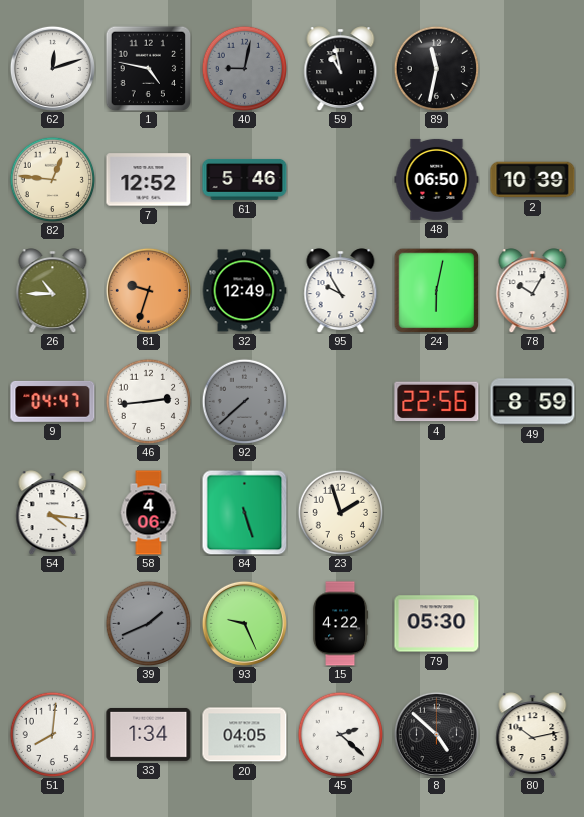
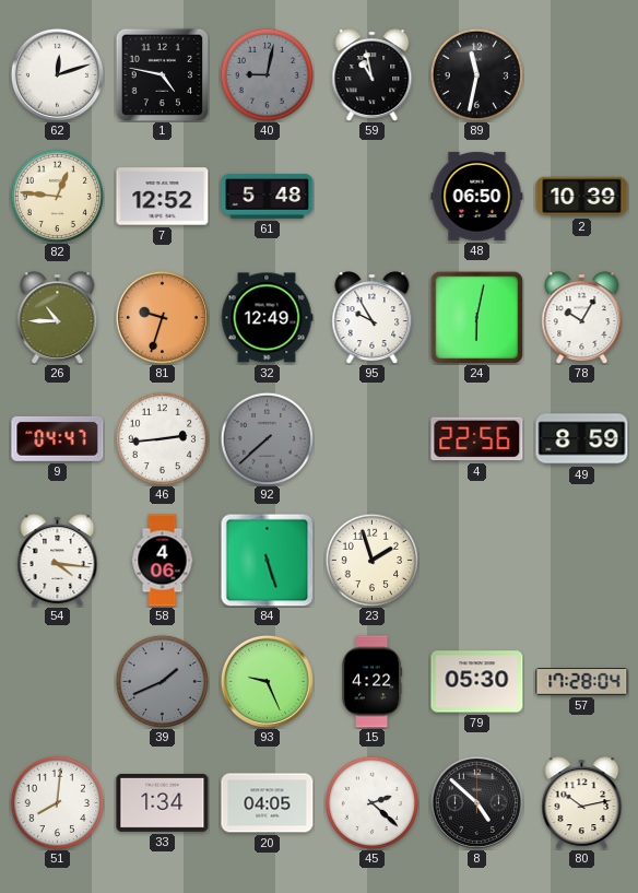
61: 5:46 -> 5:48 (268, 197)
57: none -> 17:28 (582, 682)
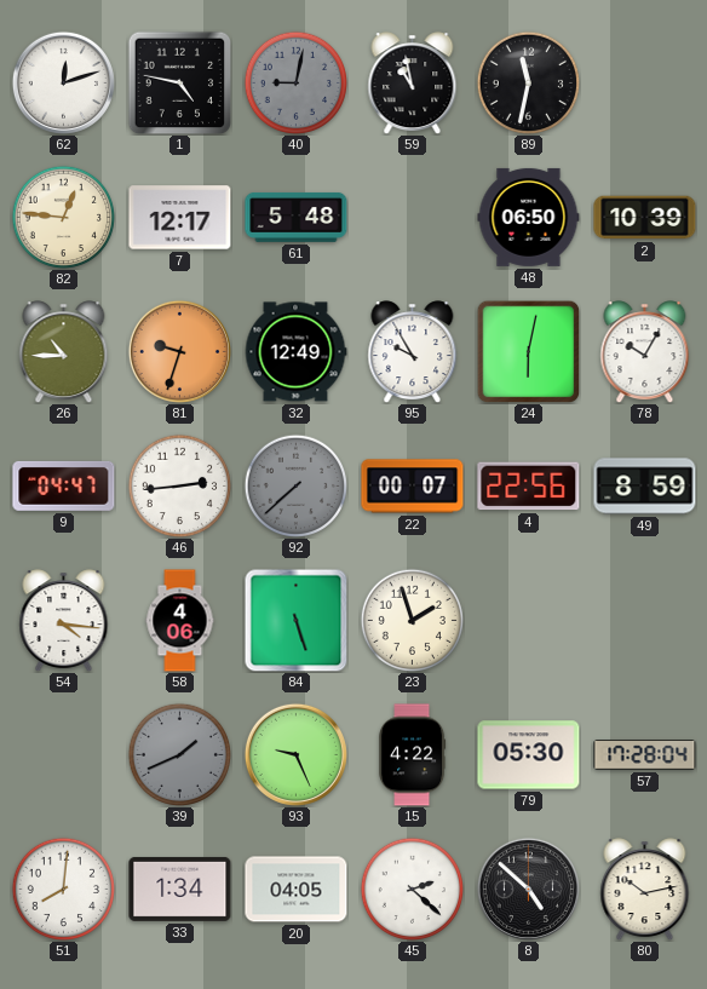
7: 12:52 -> 12:17 (180, 218)
22: none -> 00:07 (413, 487)
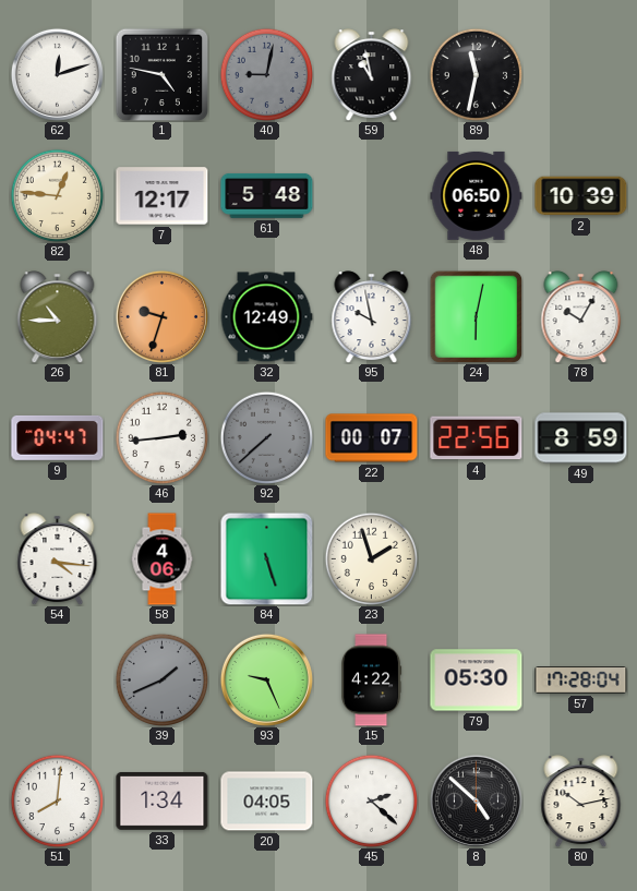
95: 9:55 -> 9:58 (372, 317)
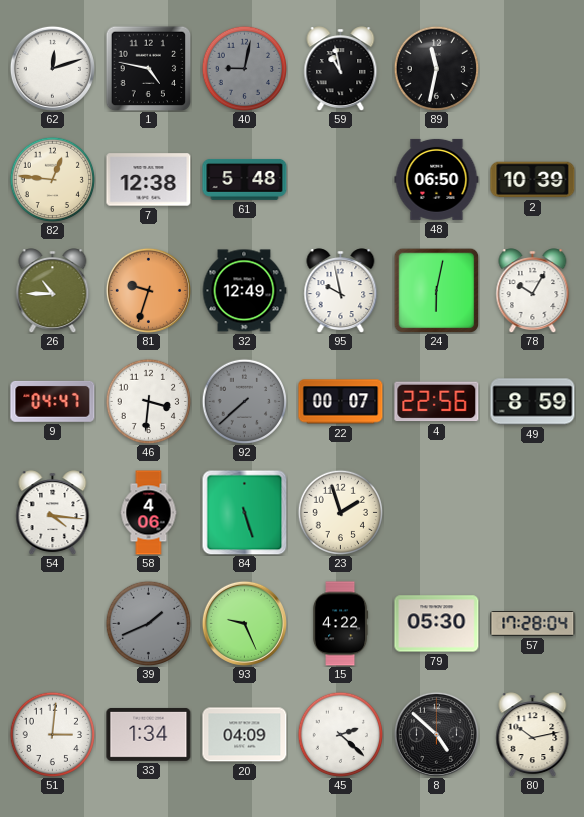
7: 12:17 -> 12:38 (149, 180)
46: 2:44 -> 3:31 (148, 401)
51: 8:01 -> 3:01 (52, 734)
20: 04:05 -> 04:09 (245, 735)
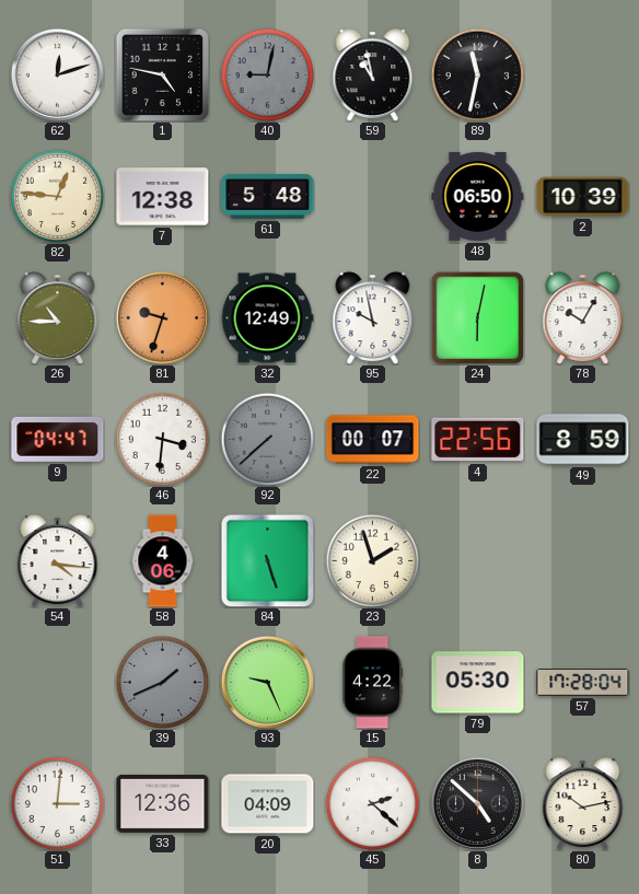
33: 1:34 -> 12:36 (163, 803)
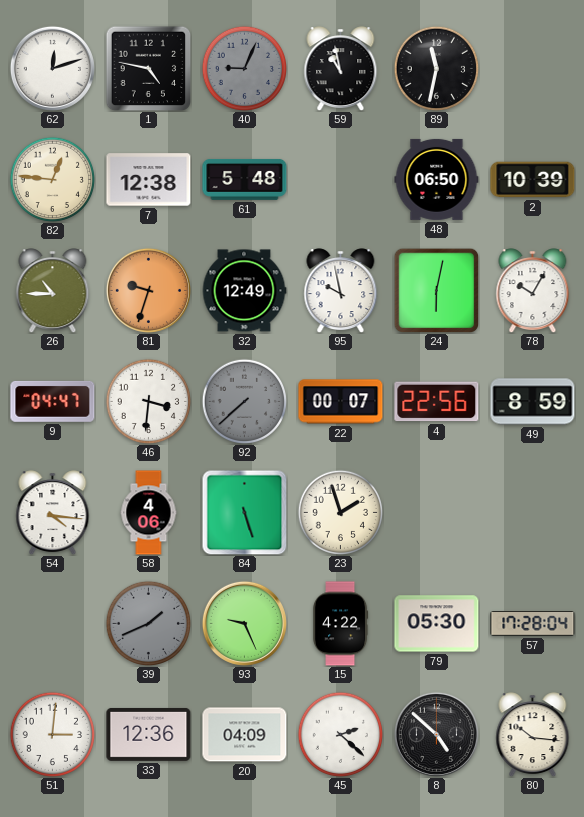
40: 9:02 -> 9:04 (244, 68)
80: 10:13 -> 10:16 (533, 735)
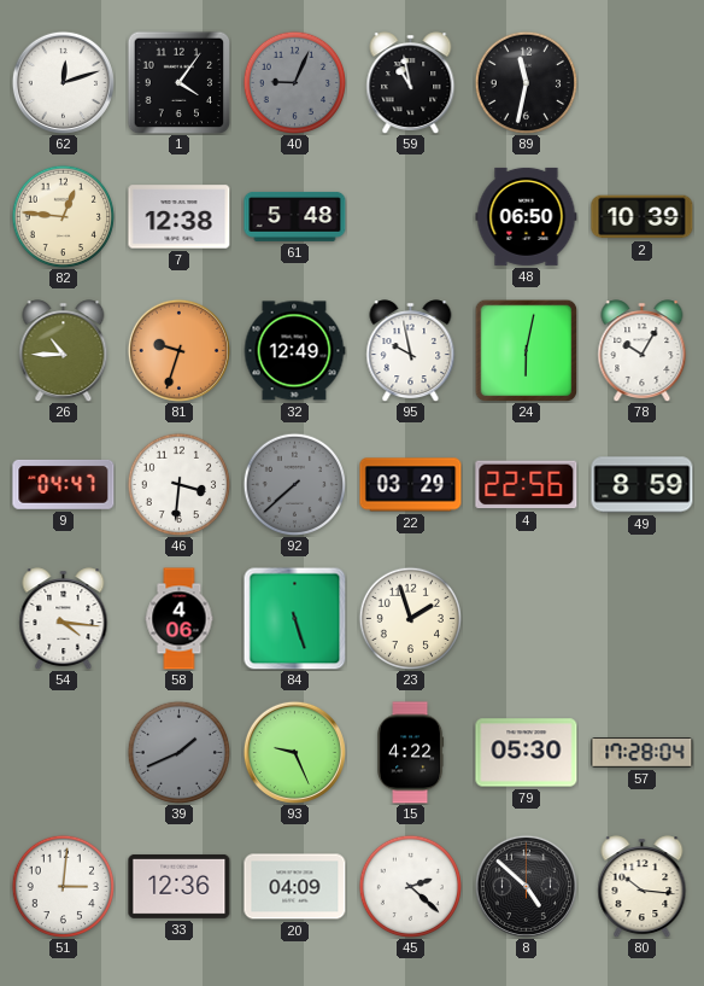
1: 4:47 -> 4:06 (178, 82)
22: 00:07 -> 03:29 (411, 485)
